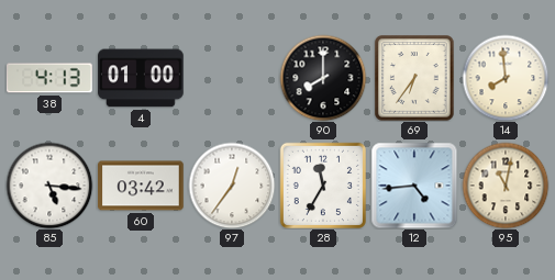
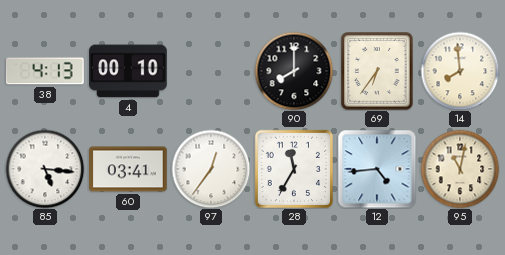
4: 01:00 -> 00:10 (128, 71)
60: 03:42 -> 03:41 (128, 169)
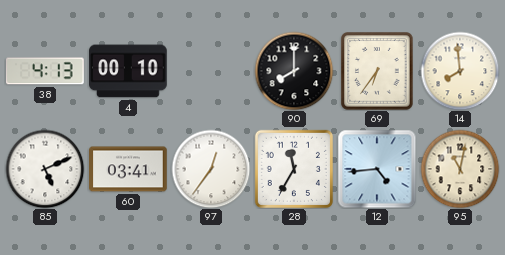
85: 5:16 -> 5:11 (45, 169)
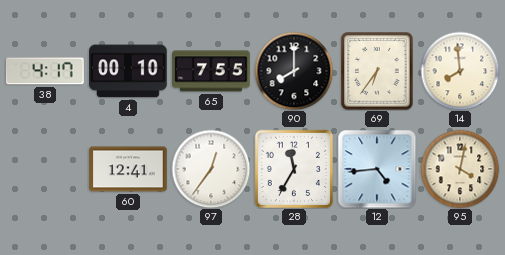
38: 4:13 -> 4:17 (46, 71)
65: none -> 7:55 (211, 71)
85: 5:11 -> none (45, 169)
60: 03:41 -> 12:41 (128, 169)
95: 11:02 -> 4:02 (460, 169)
